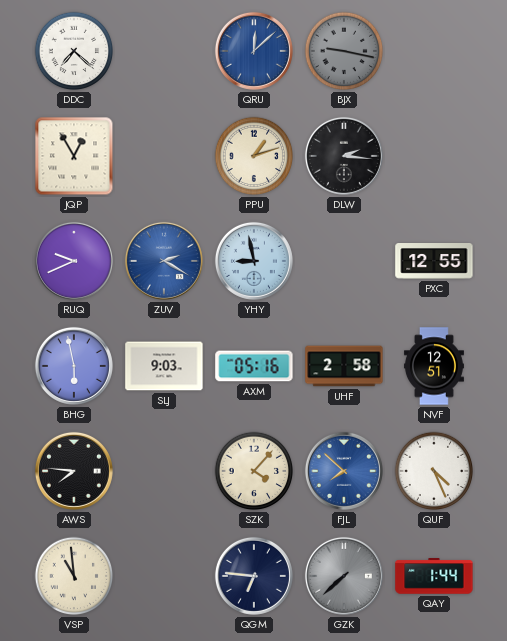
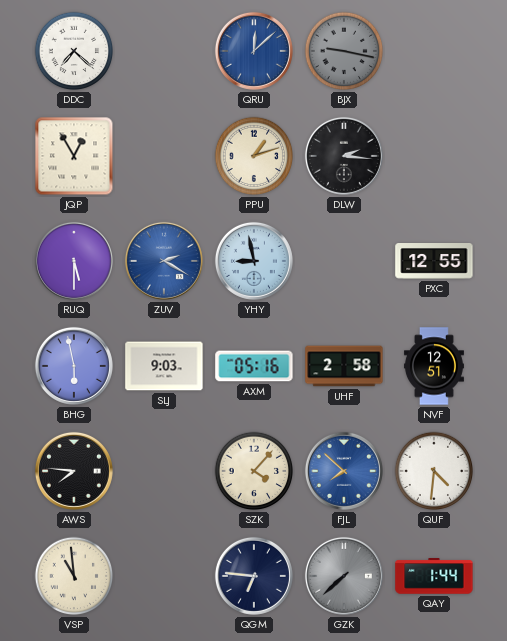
RUQ: 9:41 -> 5:30 (74, 261)
QUF: 4:26 -> 4:31 (434, 471)
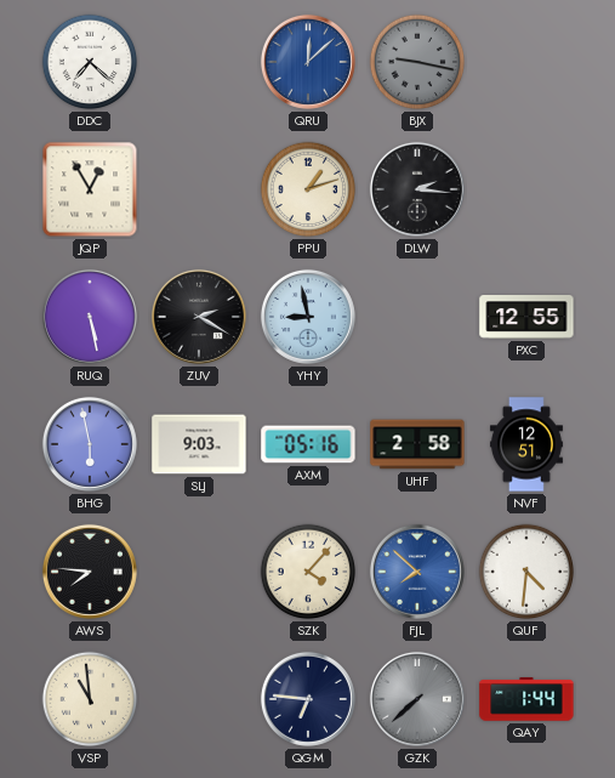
RUQ: 5:30 -> 5:28 (90, 317)
ZUV dial: blue -> black (199, 317)
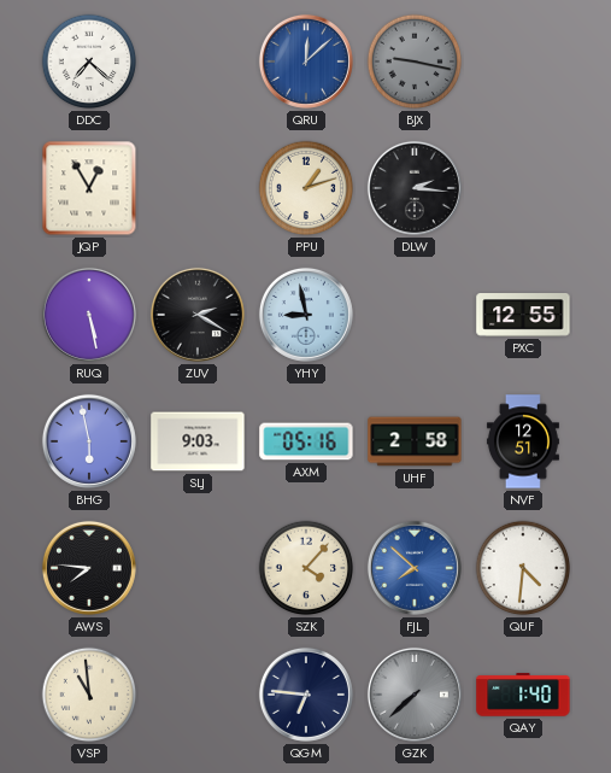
QAY: 1:44 -> 1:40 (523, 695)
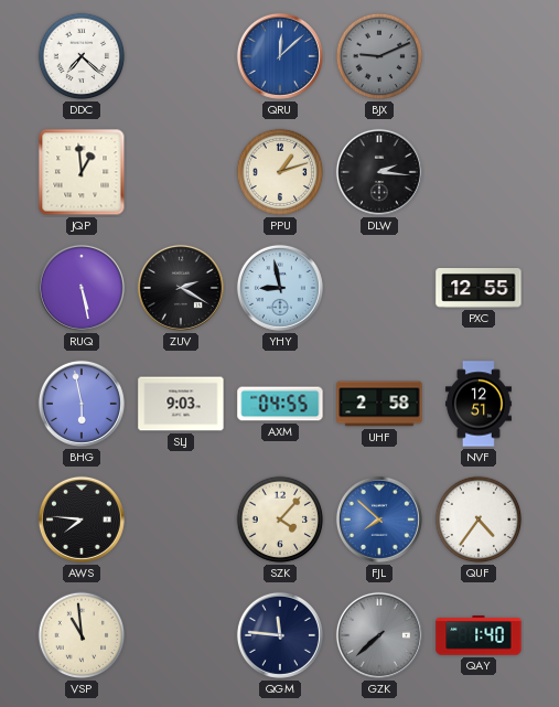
BJX: 9:17 -> 9:11 (379, 56)
JQP: 12:55 -> 12:59 (82, 172)
AXM: 05:16 -> 04:55 (280, 404)
QUF: 4:31 -> 4:36 (479, 519)
QGM: 6:46 -> 11:46 (280, 635)
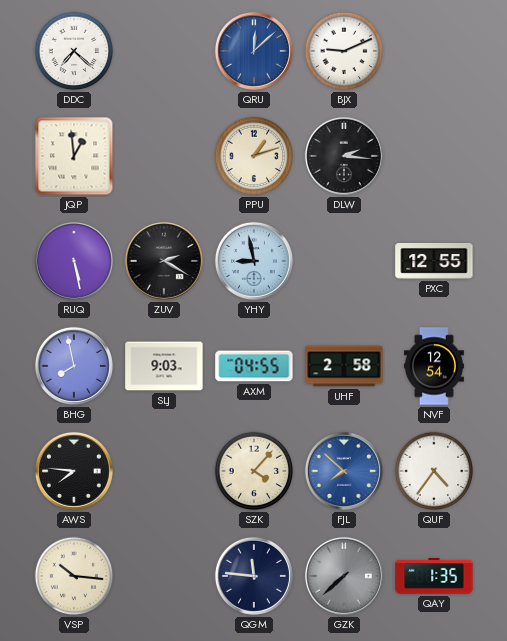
BJX dial: grey -> white (344, 51)
BHG: 5:58 -> 7:58 (74, 366)
NVF: 12:51 -> 12:54 (434, 366)
VSP: 10:59 -> 10:16 (74, 576)
QAY: 1:40 -> 1:35 (434, 576)
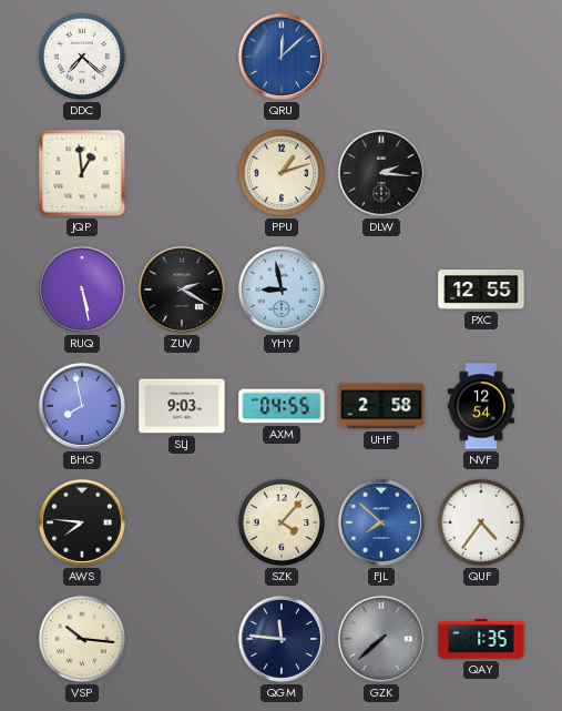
BJX: 9:11 -> none (344, 51)
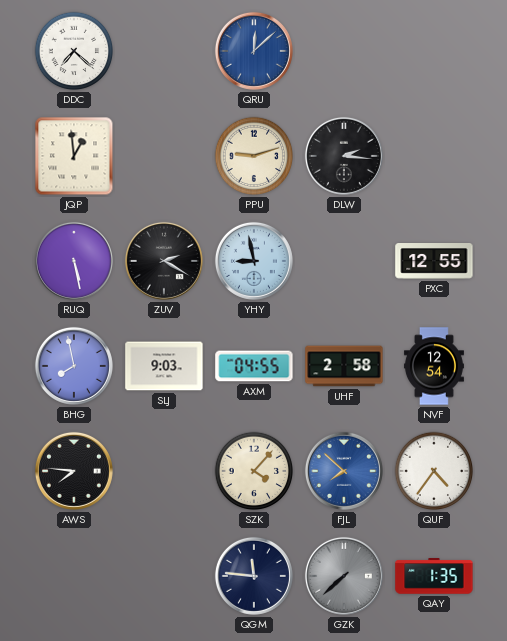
PPU: 1:12 -> 9:12 (254, 156)
VSP: 10:16 -> none (82, 639)
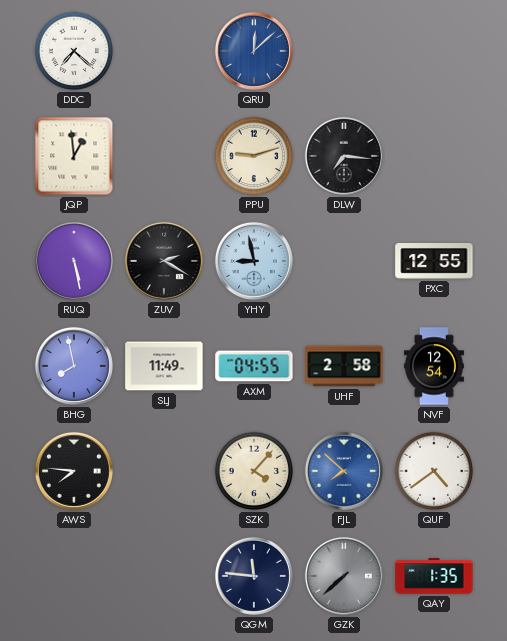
DLW: 2:16 -> 7:16 (344, 156)
SLJ: 9:03 -> 11:49 (164, 366)
QUF: 4:36 -> 4:39 (434, 471)
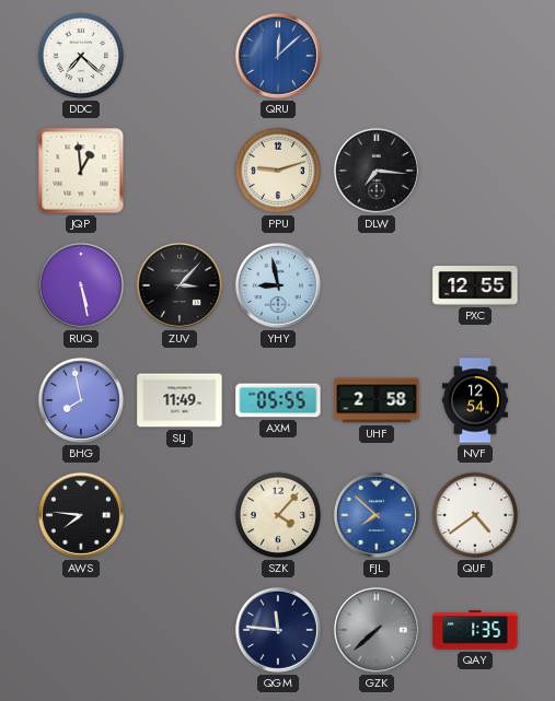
ZUV: 2:20 -> 3:07 (180, 285)
AXM: 04:55 -> 05:55 (278, 400)
